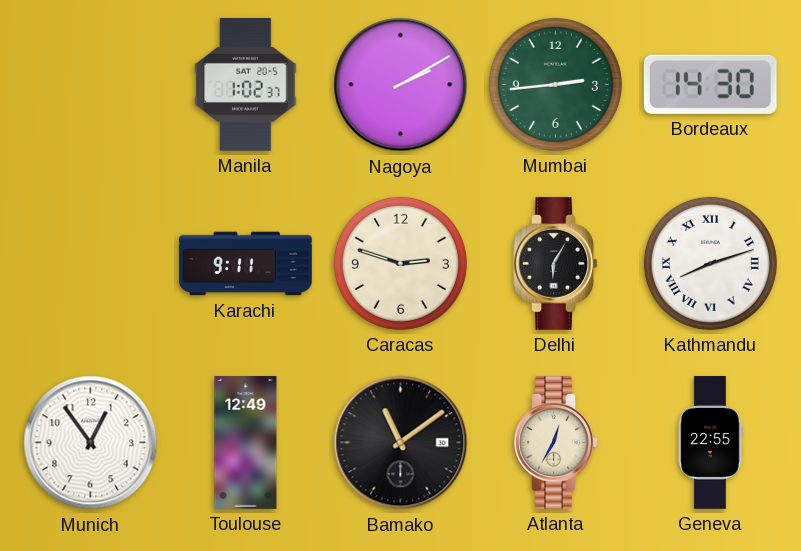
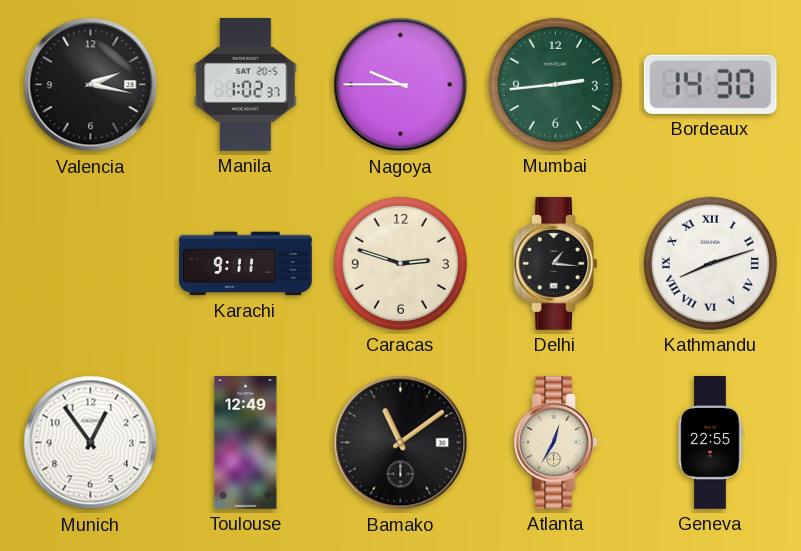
Valencia: none -> 2:17 (91, 85)
Nagoya: 2:10 -> 9:45 (401, 85)
Delhi: 6:05 -> 1:16 (556, 264)
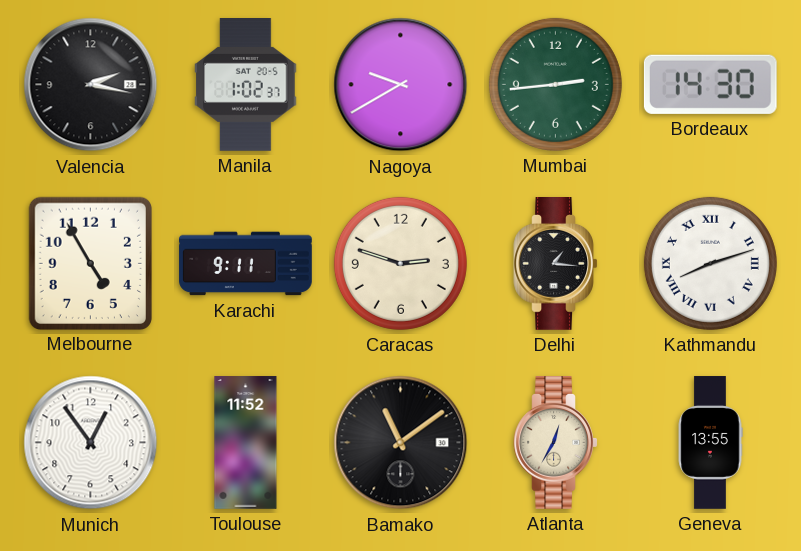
Nagoya: 9:45 -> 9:40 (401, 85)
Melbourne: none -> 4:55 (90, 263)
Toulouse: 12:49 -> 11:52 (246, 443)
Geneva: 22:55 -> 13:55 (710, 443)
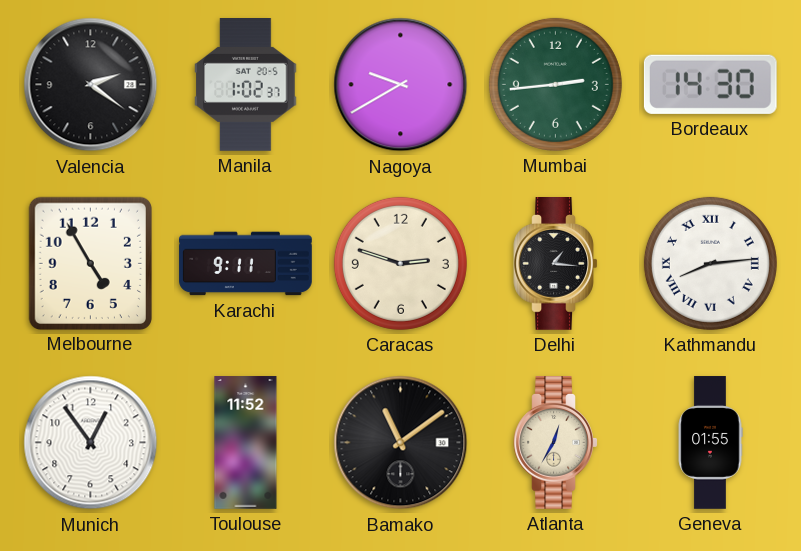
Valencia: 2:17 -> 2:21 (91, 85)
Kathmandu: 8:12 -> 8:14 (710, 263)
Geneva: 13:55 -> 01:55 (710, 443)
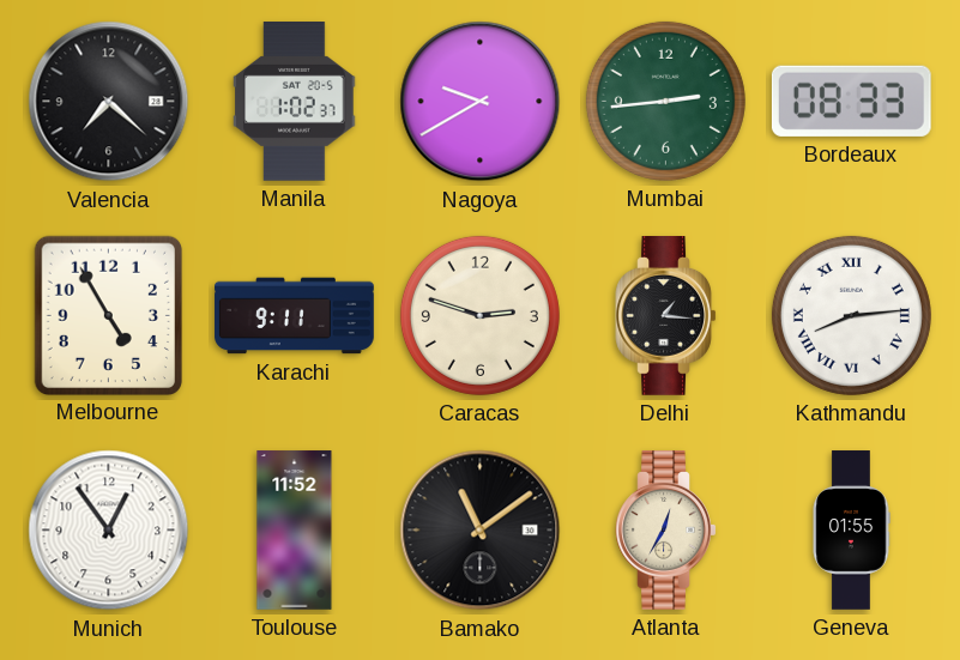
Valencia: 2:21 -> 7:22 (109, 102)
Bordeaux: 14:30 -> 08:33 (851, 101)
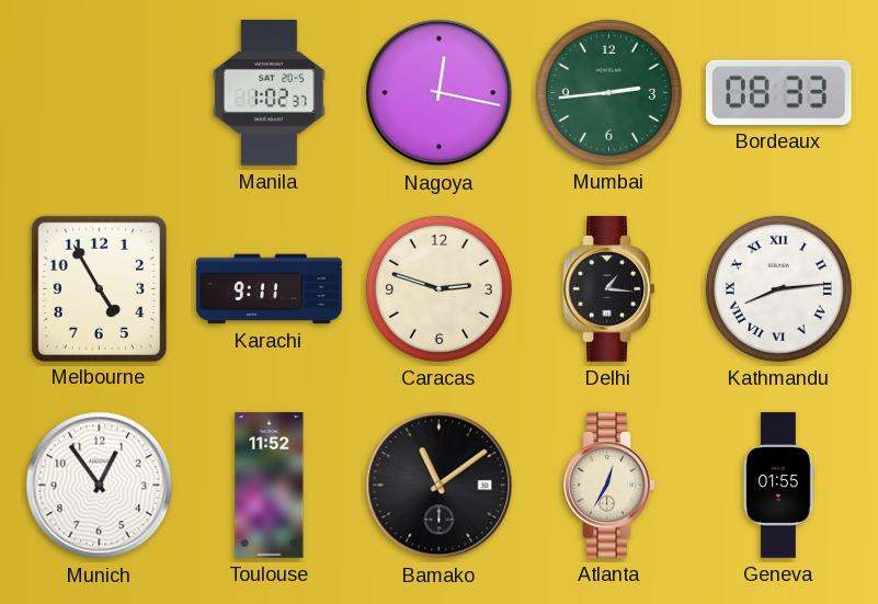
Valencia: 7:22 -> none (109, 102)
Nagoya: 9:40 -> 12:17 (440, 93)
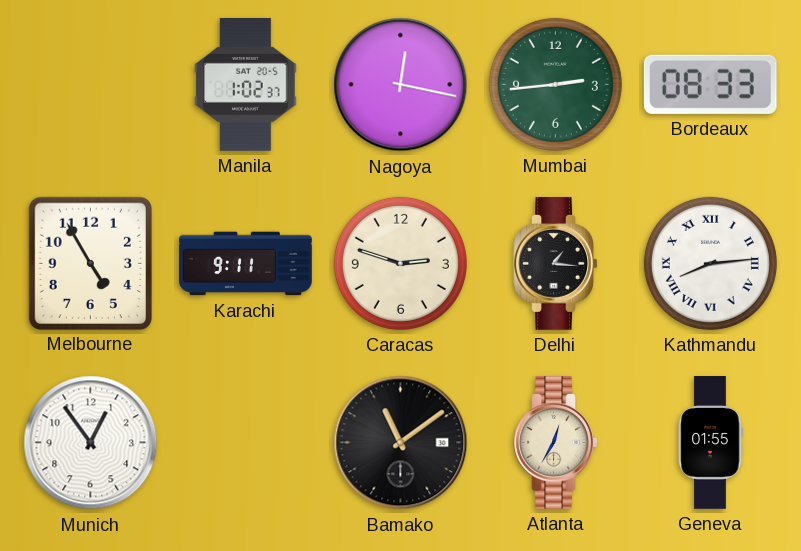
Toulouse: 11:52 -> none (270, 486)
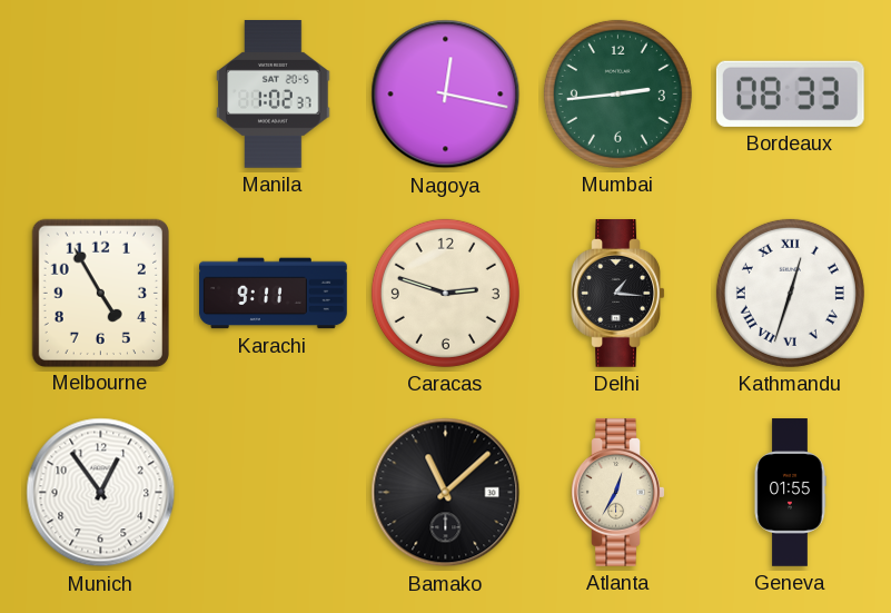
Kathmandu: 8:14 -> 12:33 (790, 293)
Bamako: 11:09 -> 11:08 (446, 493)
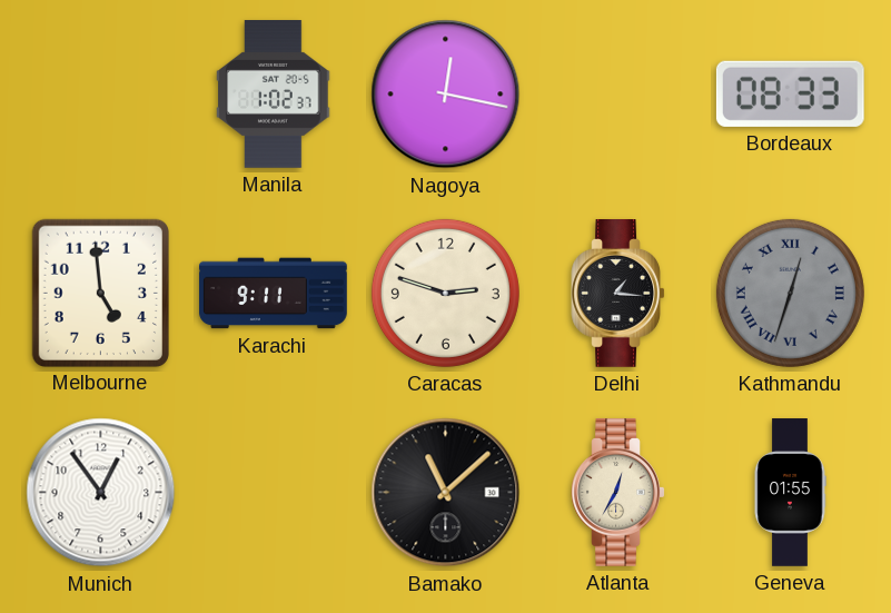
Mumbai: 2:44 -> none (617, 93)
Melbourne: 4:55 -> 4:59 (100, 293)
Kathmandu dial: white -> grey (790, 293)
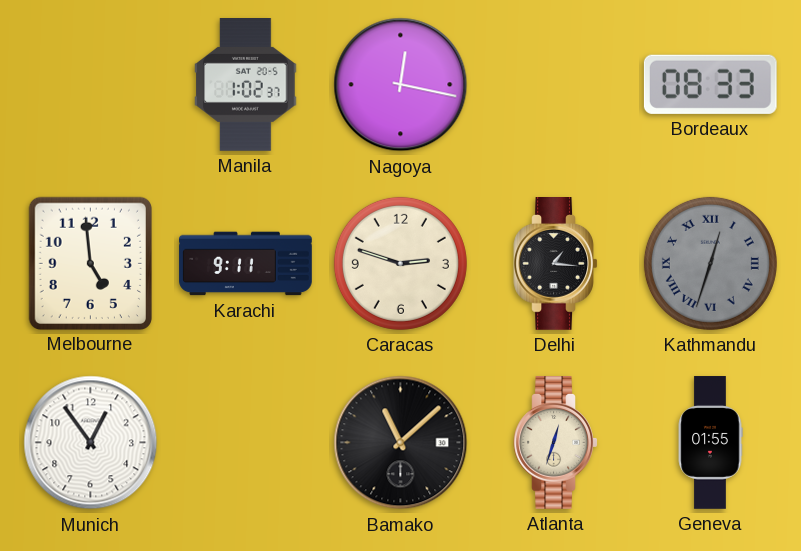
Atlanta: 12:35 -> 12:33 (556, 443)
